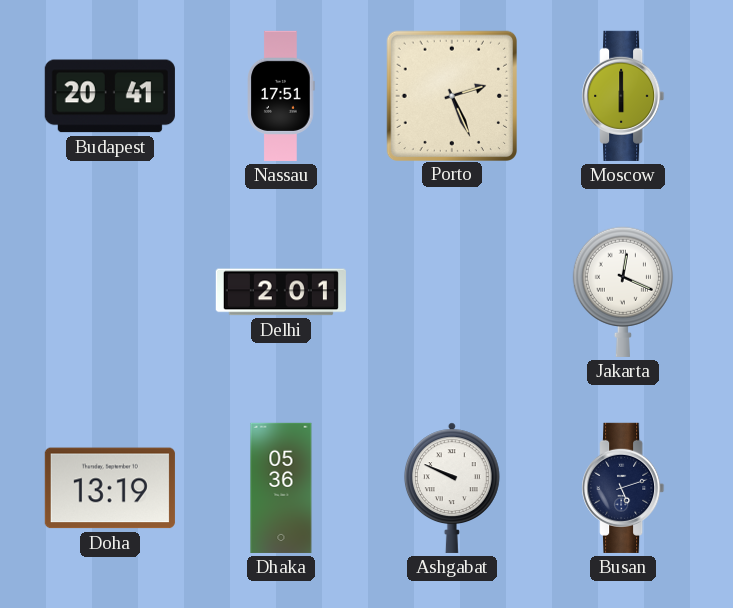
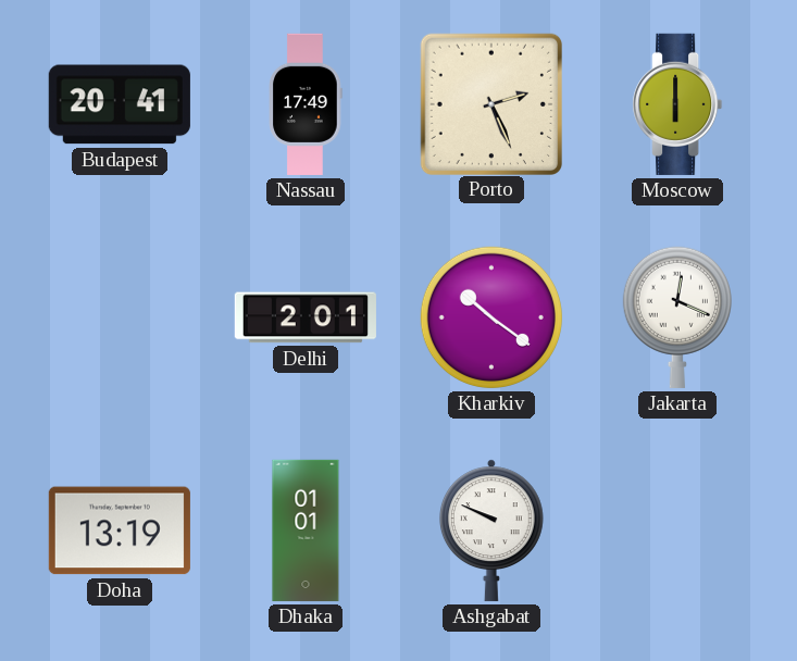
Nassau: 17:51 -> 17:49 (306, 104)
Kharkiv: none -> 10:21 (491, 317)
Dhaka: 05:36 -> 01:01 (306, 531)
Busan: 5:12 -> none (623, 488)
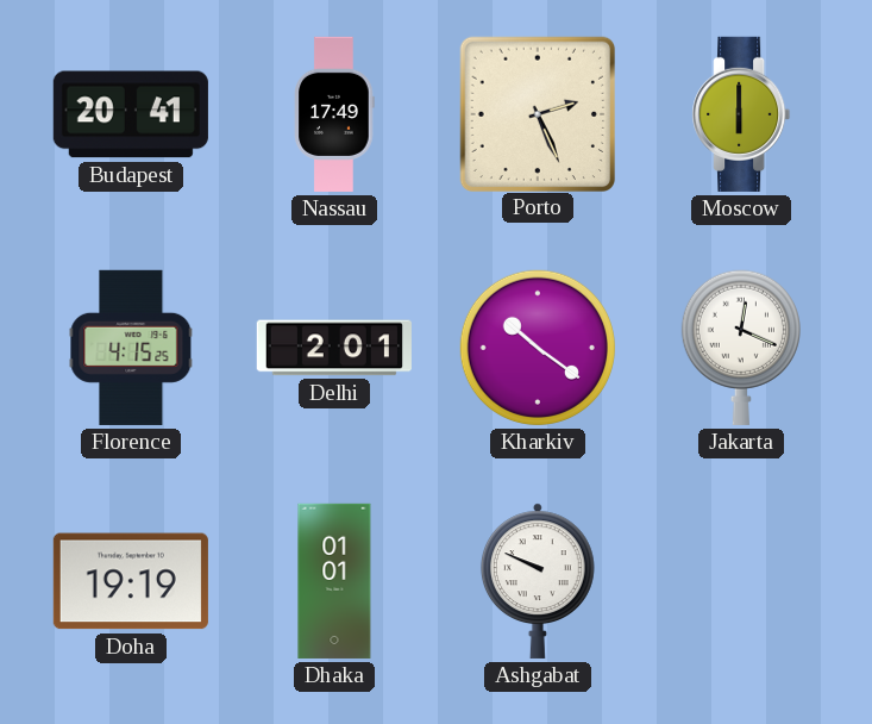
Florence: none -> 4:15 (131, 348)
Doha: 13:19 -> 19:19 (131, 581)
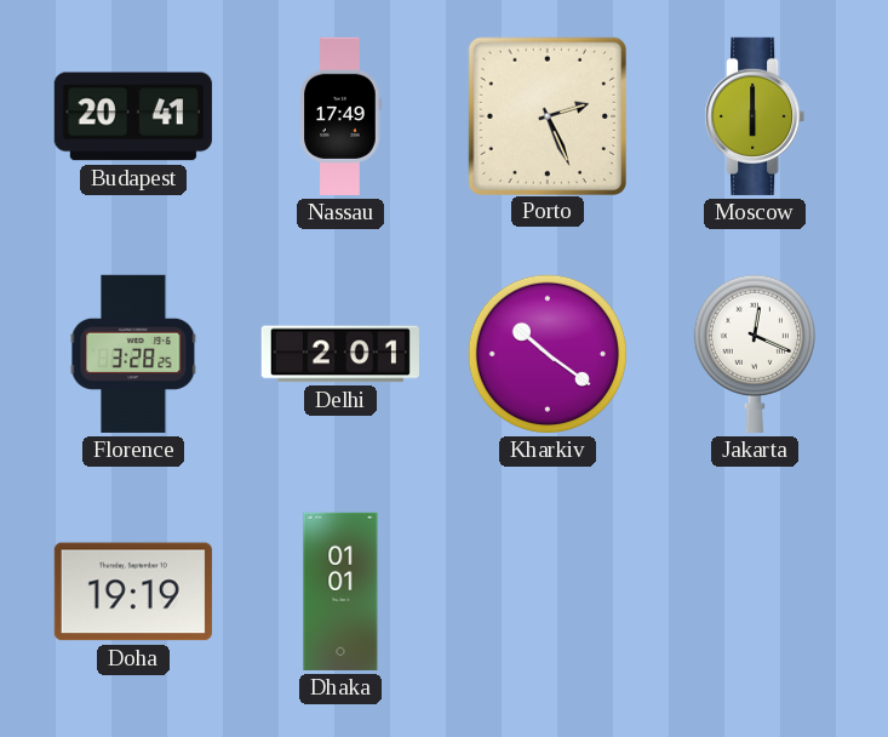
Florence: 4:15 -> 3:28 (133, 354)
Ashgabat: 9:49 -> none (538, 581)
